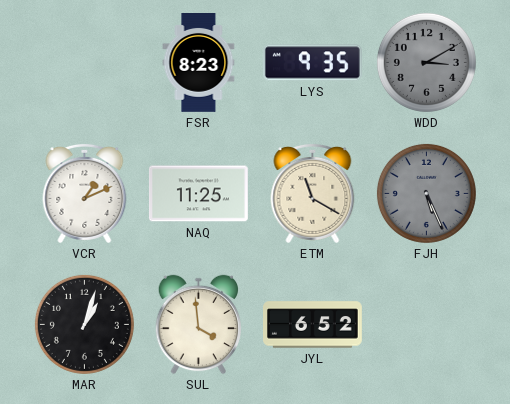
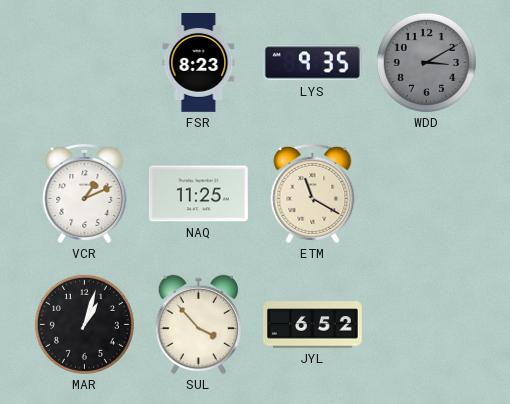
FJH: 5:26 -> none (426, 193)
SUL: 3:59 -> 3:53 (199, 325)
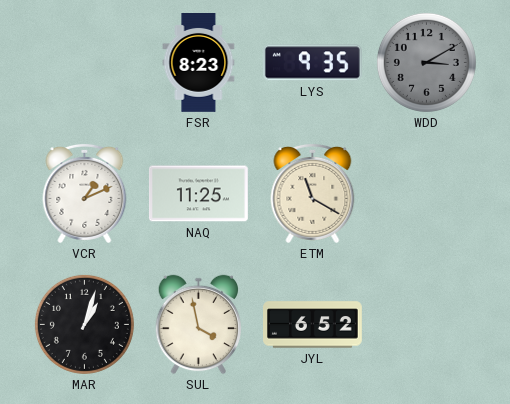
SUL: 3:53 -> 3:58 (199, 325)
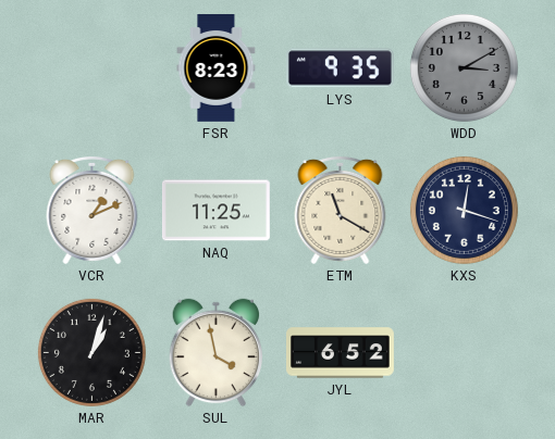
KXS: none -> 12:18 (464, 210)
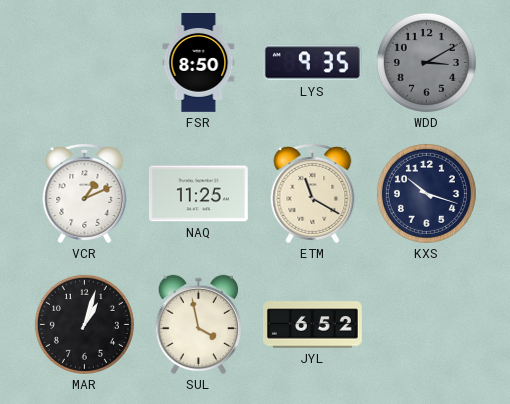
FSR: 8:23 -> 8:50 (199, 63)
KXS: 12:18 -> 10:18 (426, 193)
